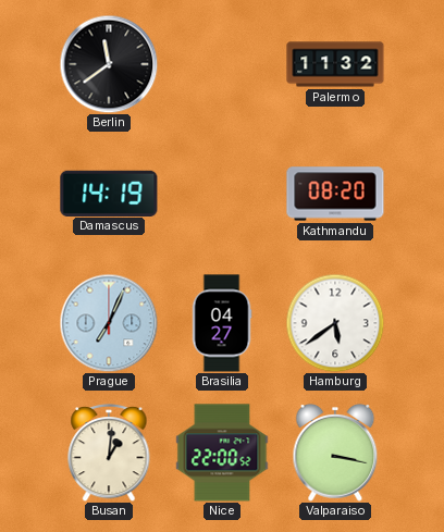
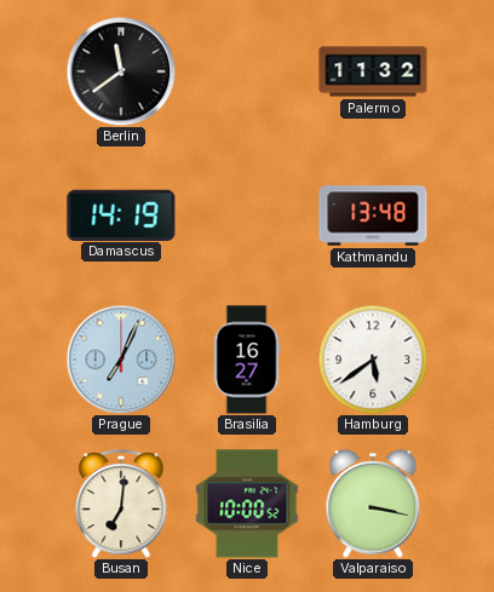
Kathmandu: 08:20 -> 13:48 (373, 215)
Brasilia: 04:27 -> 16:27 (247, 360)
Busan: 1:01 -> 7:01 (121, 505)
Nice: 22:00 -> 10:00 (247, 504)
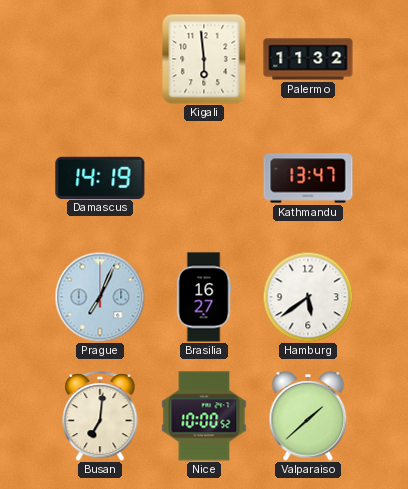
Berlin: 11:39 -> none (121, 71)
Kigali: none -> 5:59 (204, 59)
Kathmandu: 13:48 -> 13:47 (308, 178)
Valparaiso: 3:17 -> 1:38 (308, 416)
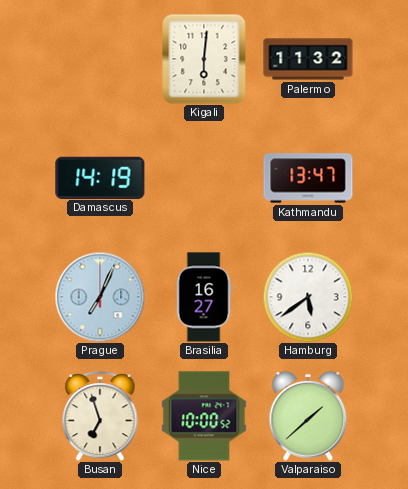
Kigali: 5:59 -> 6:01 (204, 59)
Busan: 7:01 -> 6:57 (100, 417)
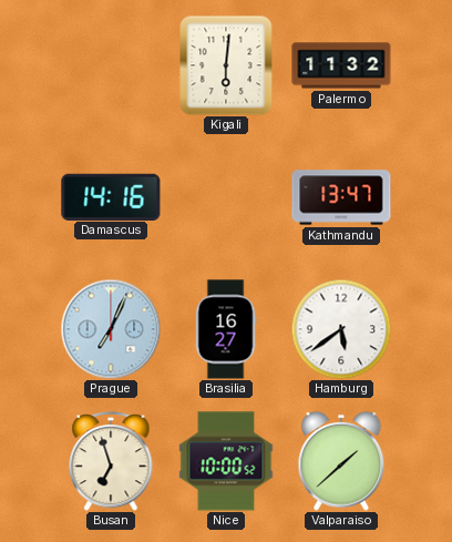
Damascus: 14:19 -> 14:16 (111, 196)
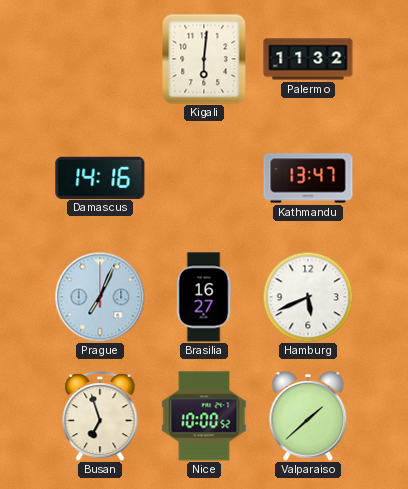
Hamburg: 5:39 -> 5:41 (308, 297)
